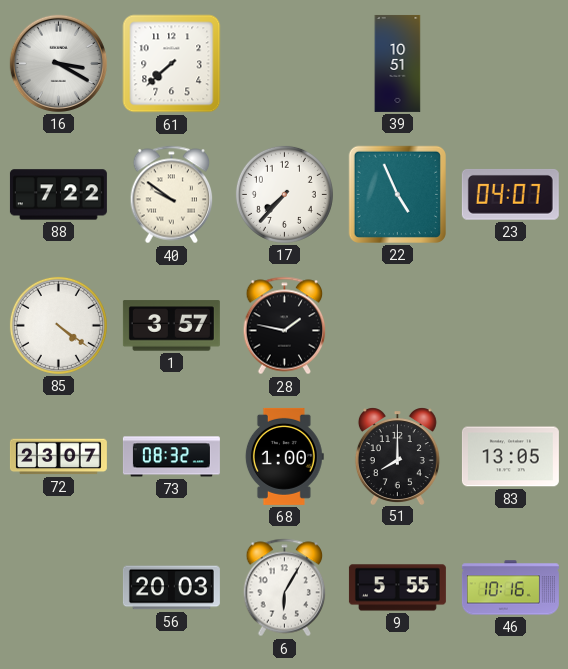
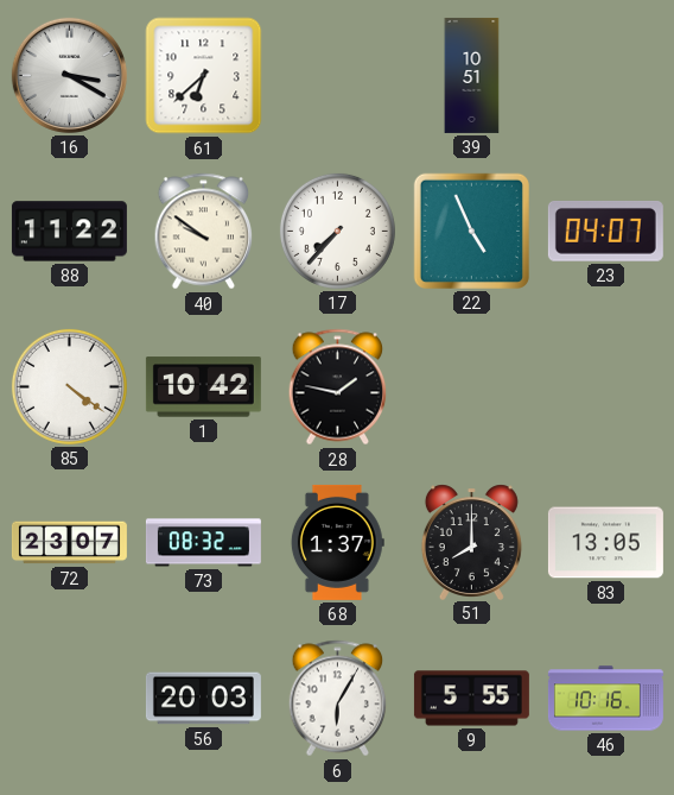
61: 7:38 -> 6:38 (204, 76)
88: 7:22 -> 11:22 (69, 232)
1: 3:57 -> 10:42 (203, 387)
68: 1:00 -> 1:37 (337, 542)
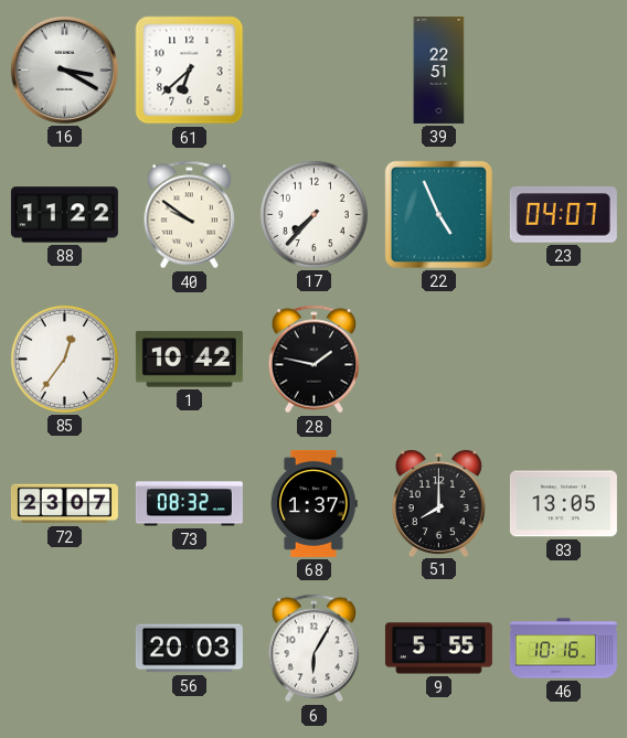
39: 10:51 -> 22:51 (439, 69)
85: 4:21 -> 12:36 (64, 359)
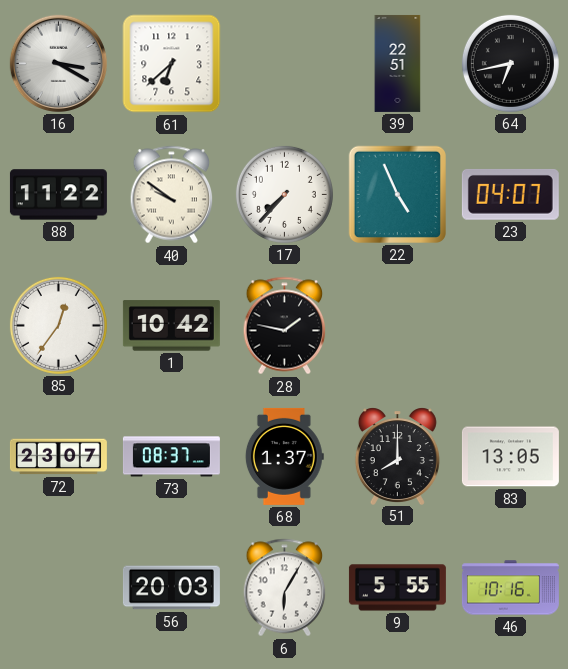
64: none -> 6:43 (510, 63)
73: 08:32 -> 08:37 (171, 457)
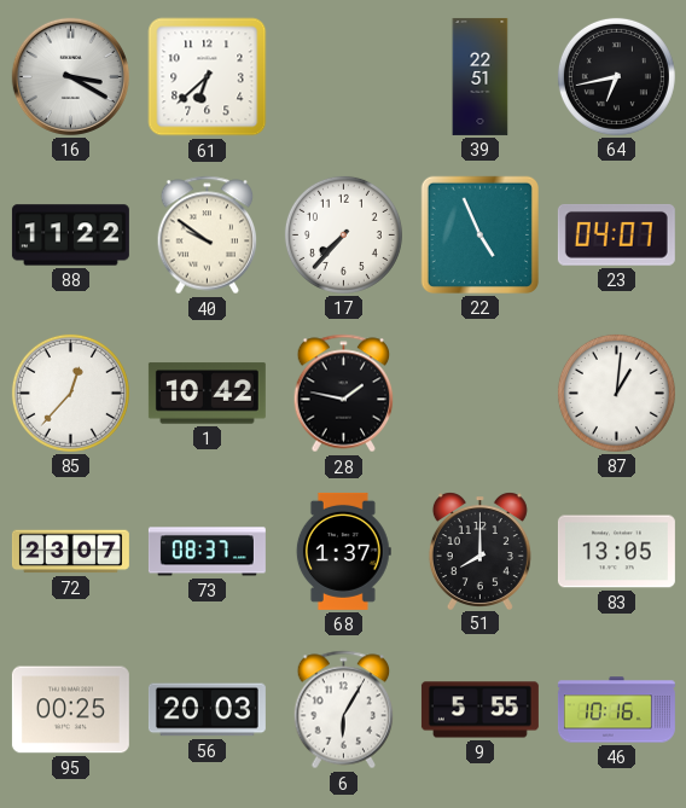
85: 12:36 -> 12:37 (70, 393)
87: none -> 1:01 (616, 393)
95: none -> 00:25 (70, 710)
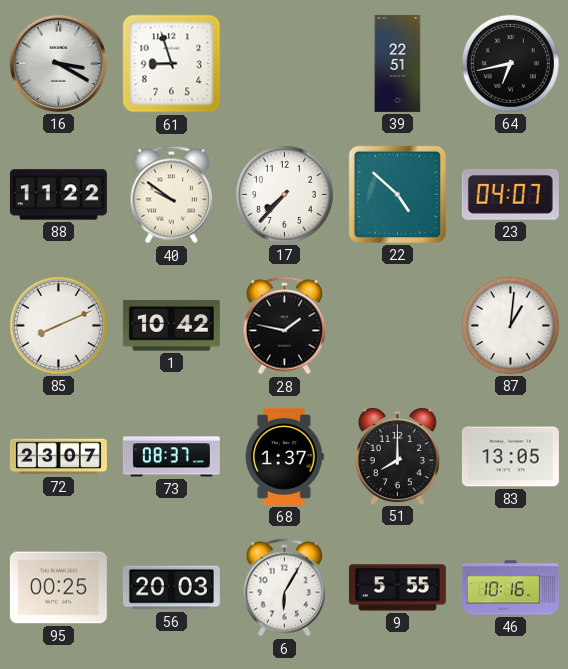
61: 6:38 -> 8:57 (172, 64)
22: 4:56 -> 4:52 (397, 194)
85: 12:37 -> 8:11 (58, 325)
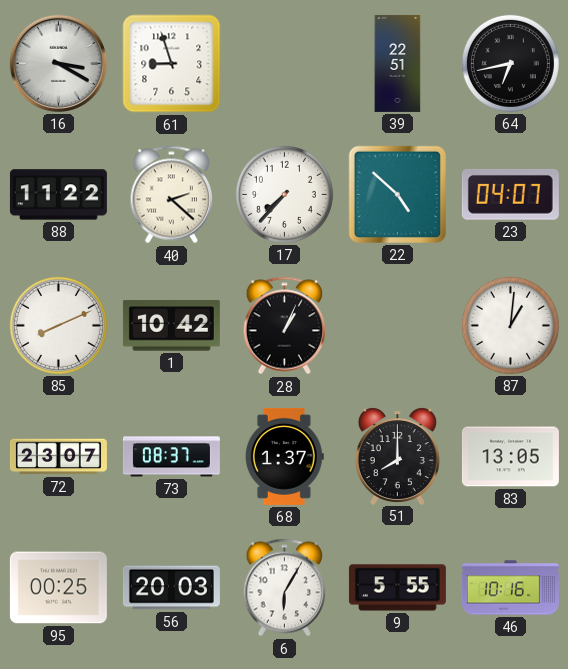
40: 9:51 -> 2:22 (172, 195)
28: 1:47 -> 1:04 (285, 326)
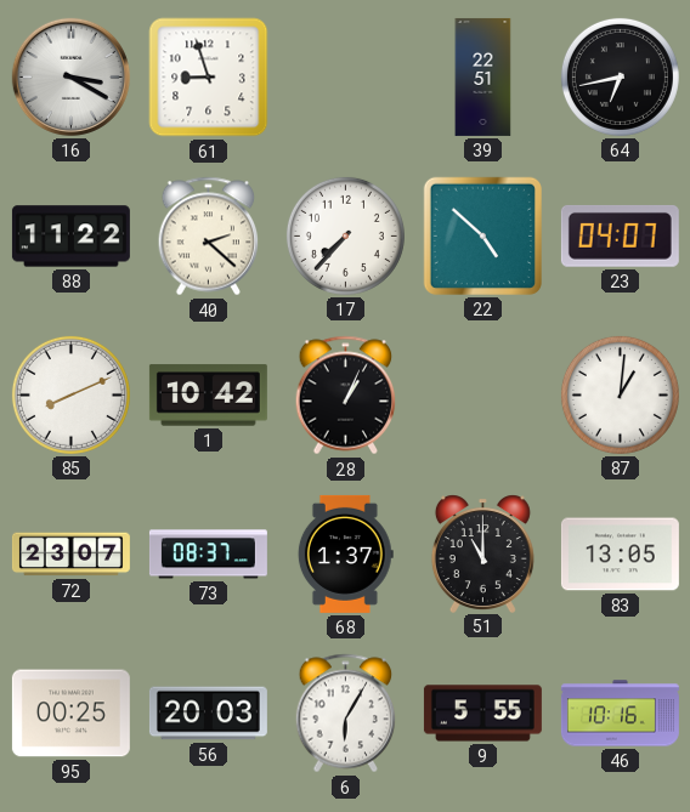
51: 8:00 -> 11:00 (482, 553)
